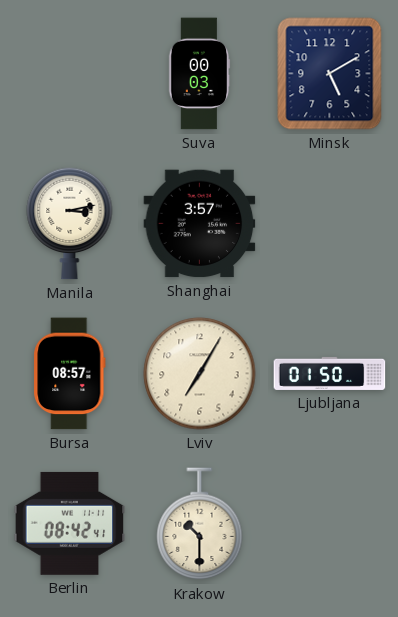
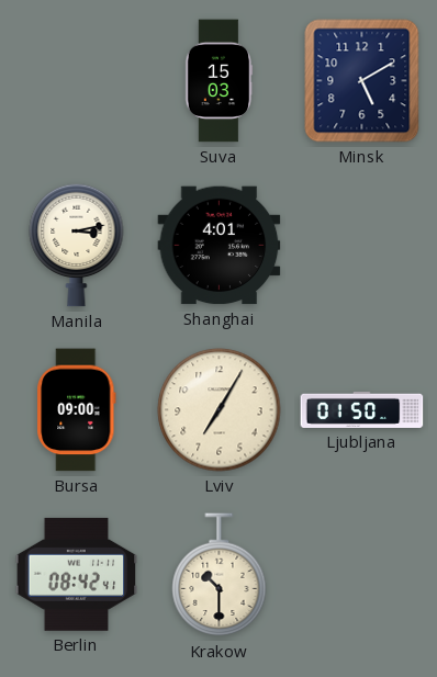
Suva: 00:03 -> 15:03 (218, 81)
Shanghai: 3:57 -> 4:01 (220, 246)
Bursa: 08:57 -> 09:00 (77, 410)
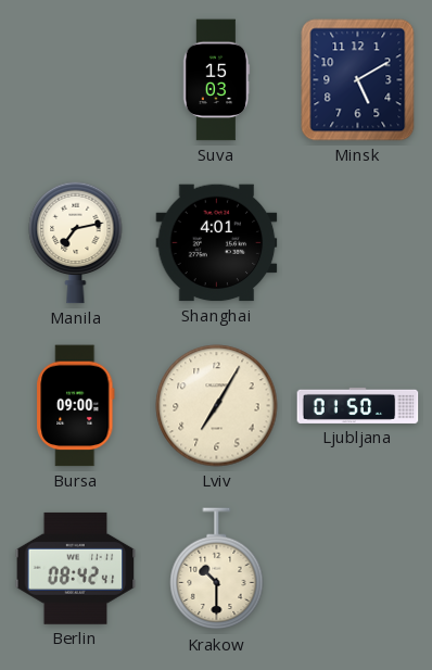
Manila: 3:13 -> 7:13 (76, 242)
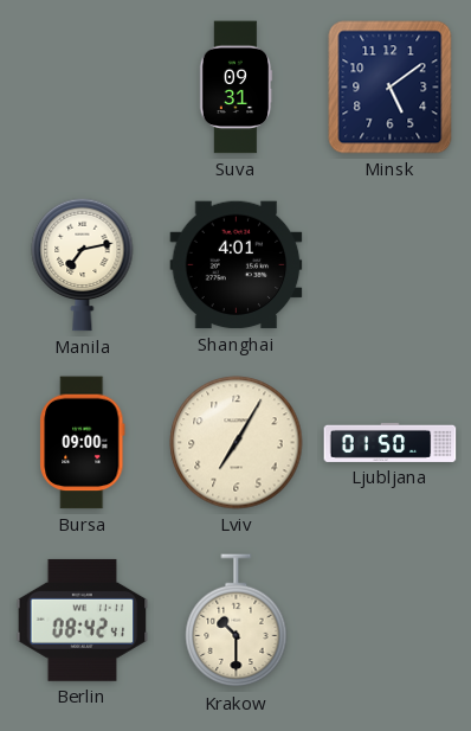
Suva: 15:03 -> 09:31 (236, 88)
Minsk: 5:10 -> 5:09 (391, 88)
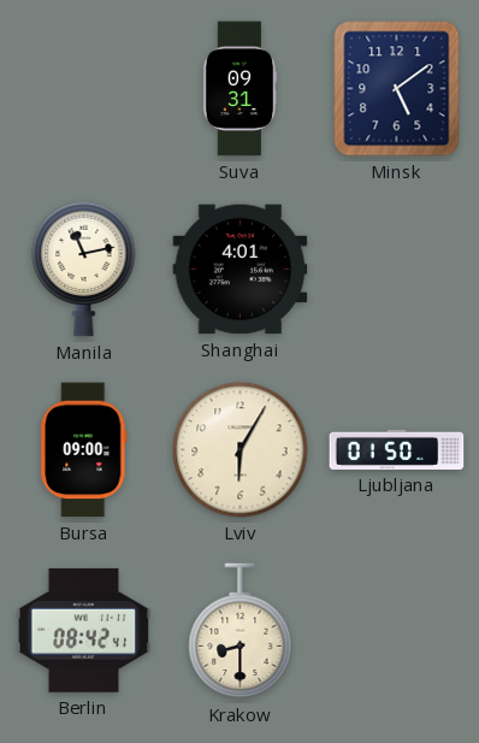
Manila: 7:13 -> 11:13 (84, 269)
Lviv: 7:05 -> 6:05 (241, 450)
Krakow: 10:30 -> 8:30 (241, 631)
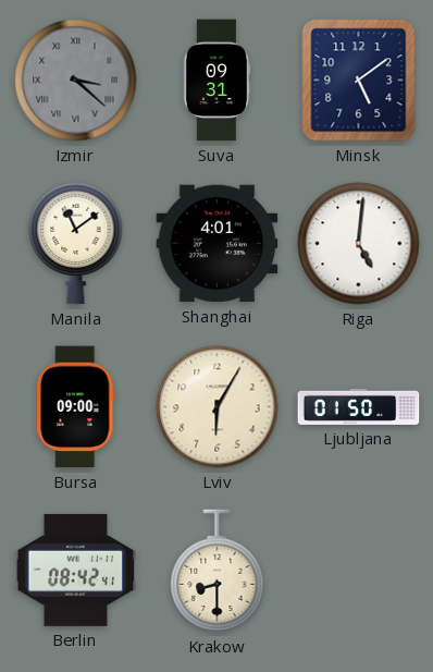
Izmir: none -> 3:22 (76, 81)
Manila: 11:13 -> 11:09 (76, 243)
Riga: none -> 5:01 (359, 244)
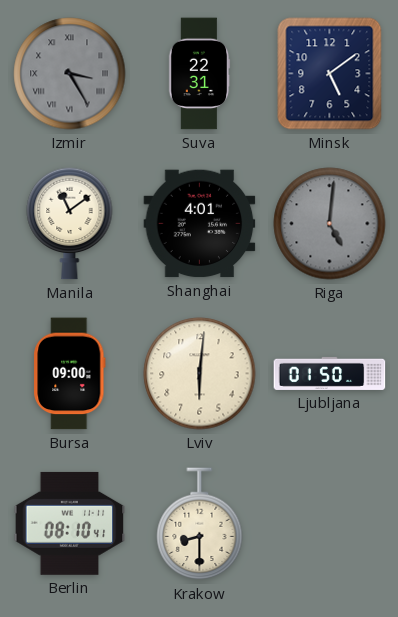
Izmir: 3:22 -> 3:25 (70, 74)
Suva: 09:31 -> 22:31 (199, 74)
Riga dial: white -> grey (330, 224)
Lviv: 6:05 -> 6:01 (200, 374)
Berlin: 08:42 -> 08:10 (70, 523)
